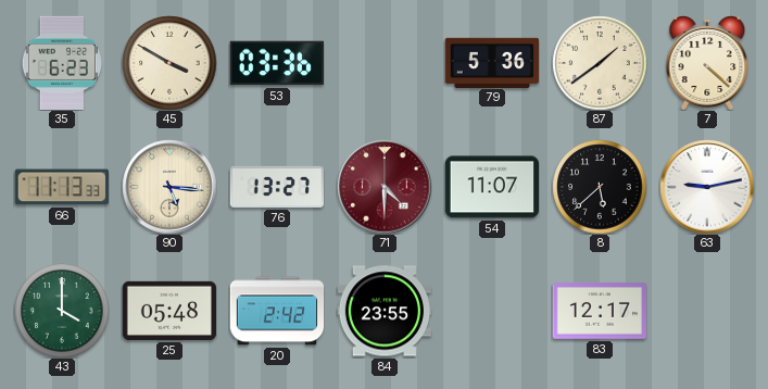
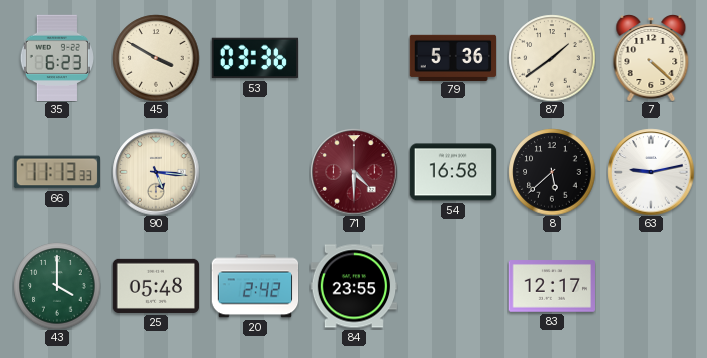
76: 13:27 -> none (276, 187)
54: 11:07 -> 16:58 (453, 172)
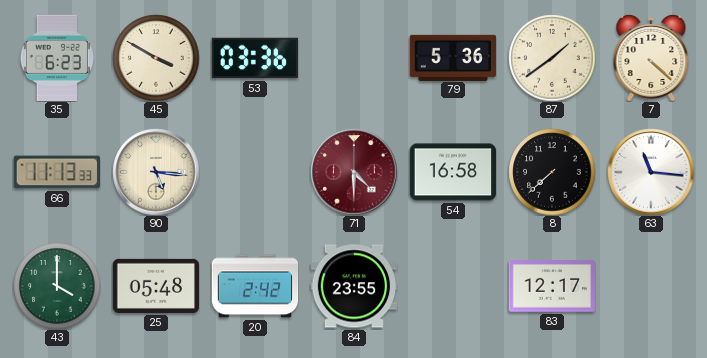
8: 5:38 -> 7:38 (552, 172)
63: 9:13 -> 11:16 (651, 172)
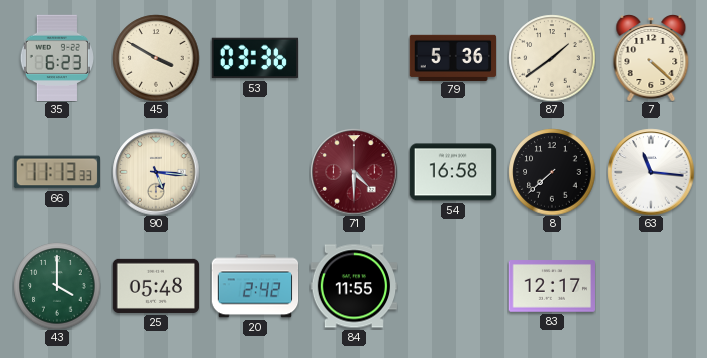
84: 23:55 -> 11:55 (354, 286)
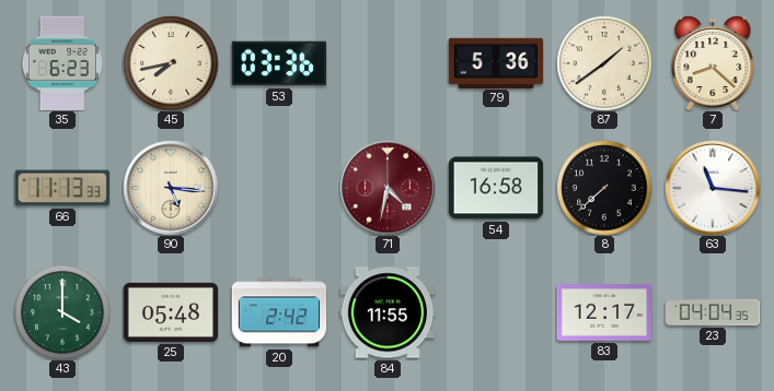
45: 3:50 -> 7:43 (171, 63)
7: 4:22 -> 8:22 (713, 63)
71: 4:30 -> 4:32 (388, 188)
23: none -> 04:04 (713, 313)
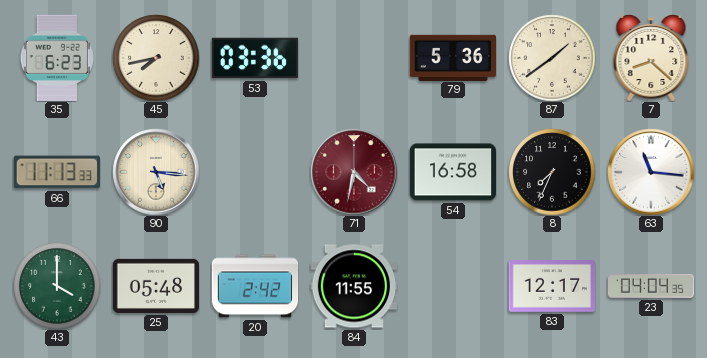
8: 7:38 -> 7:34 (552, 172)
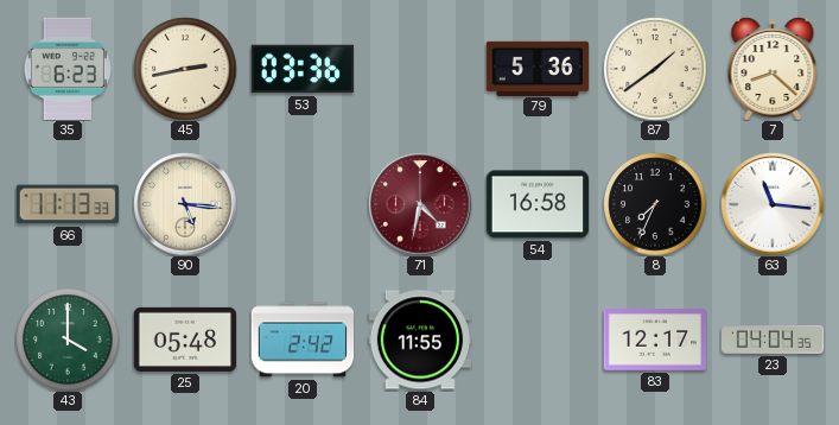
45: 7:43 -> 2:43 (185, 69)
